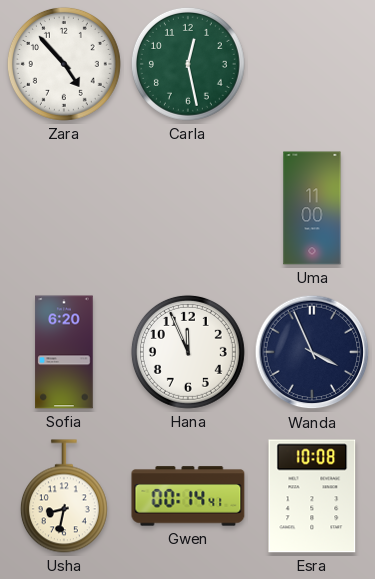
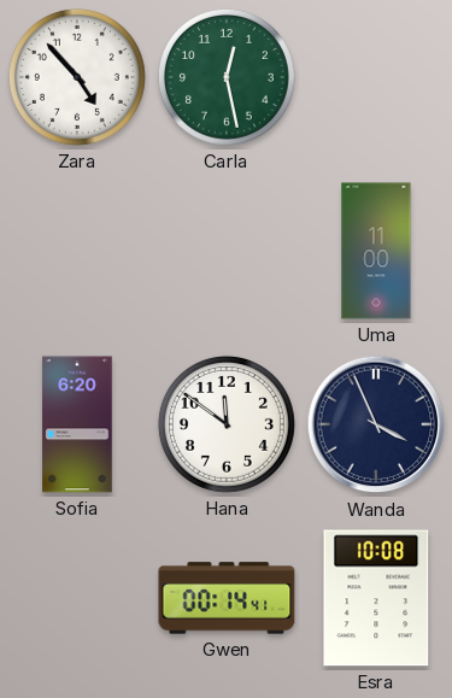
Hana: 11:56 -> 11:51 (227, 424)
Usha: 8:32 -> none (64, 496)
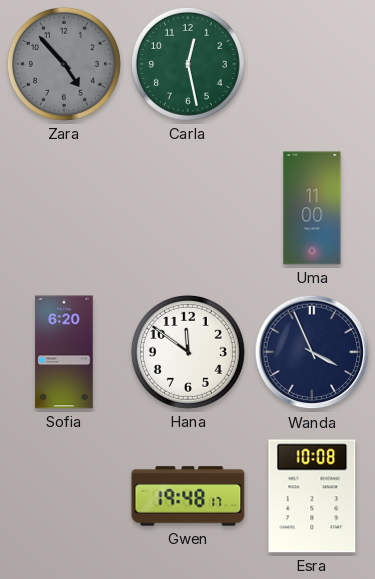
Zara dial: white -> grey (64, 64)
Gwen: 00:14 -> 19:48 (188, 496)
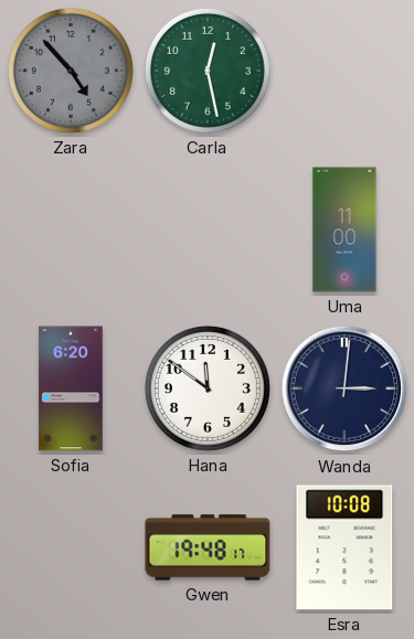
Wanda: 3:56 -> 3:01 (344, 388)
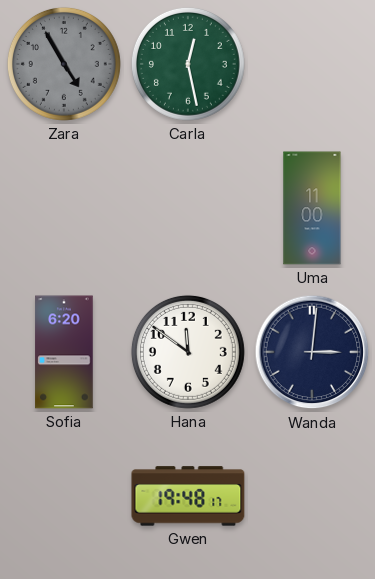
Zara: 4:53 -> 4:55 (64, 64)
Esra: 10:08 -> none (344, 547)
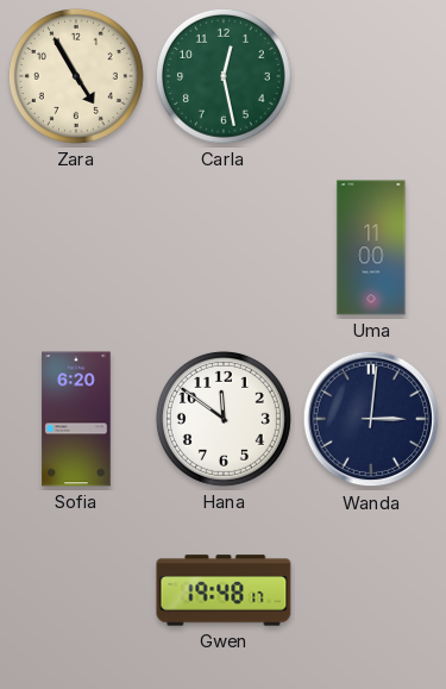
Zara dial: grey -> cream (76, 76)
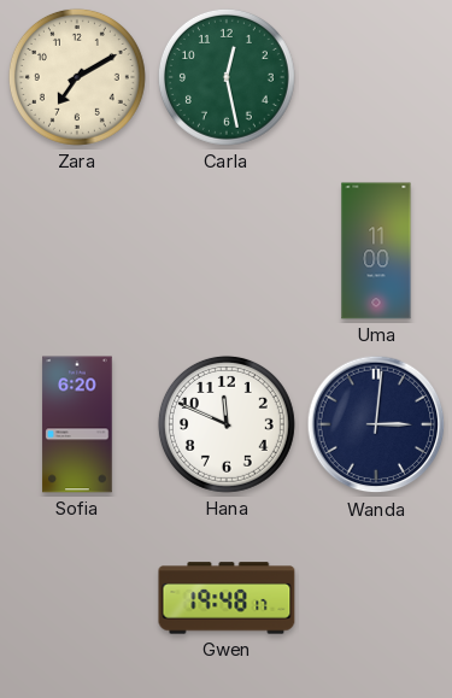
Zara: 4:55 -> 7:10 (77, 77)
Hana: 11:51 -> 11:49 (227, 424)
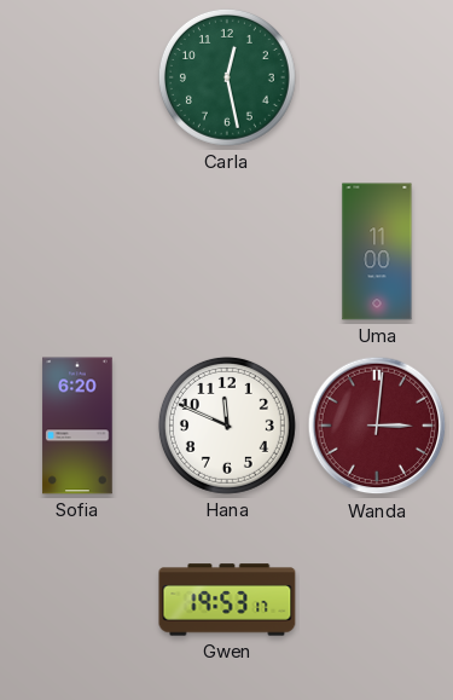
Zara: 7:10 -> none (77, 77)
Wanda dial: navy -> burgundy (377, 426)
Gwen: 19:48 -> 19:53 (227, 600)
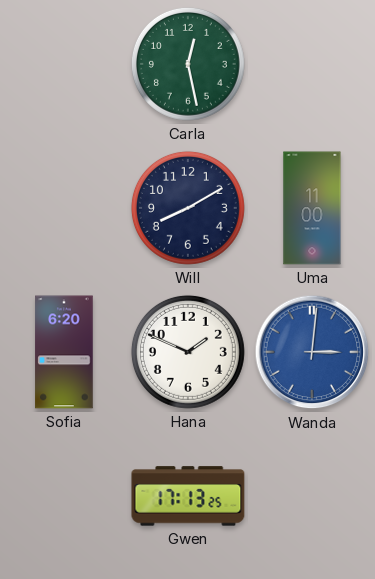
Will: none -> 8:10 (188, 208)
Hana: 11:49 -> 1:49 (188, 352)
Wanda dial: burgundy -> blue (312, 352)
Gwen: 19:53 -> 17:13 (188, 496)
